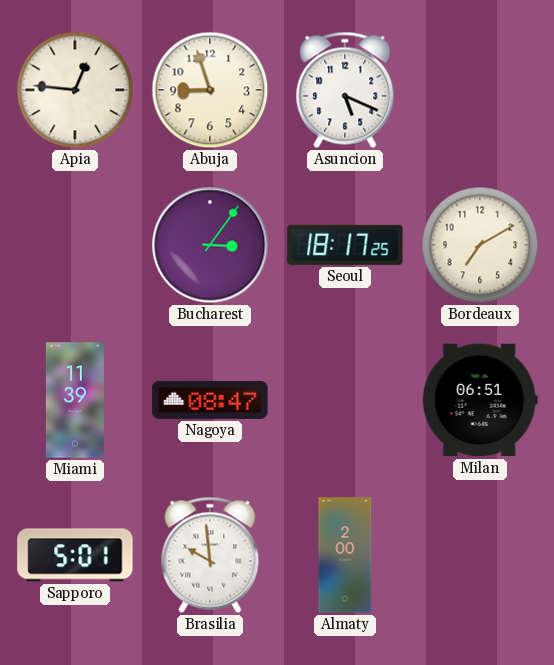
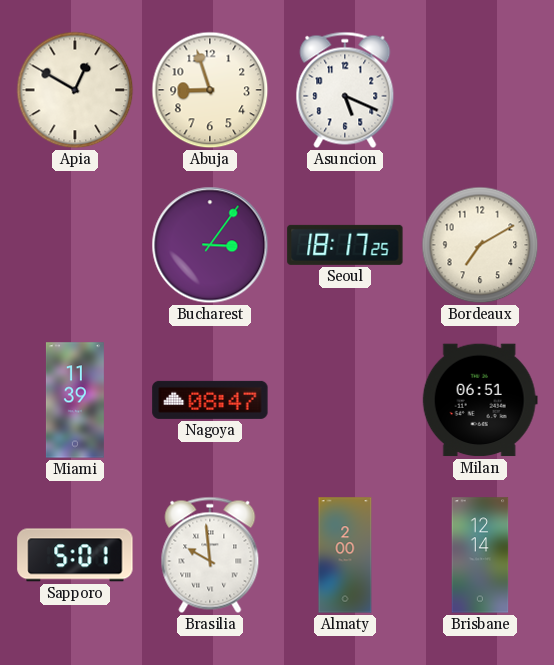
Apia: 12:46 -> 12:50 (75, 90)
Brisbane: none -> 12:14 (480, 555)
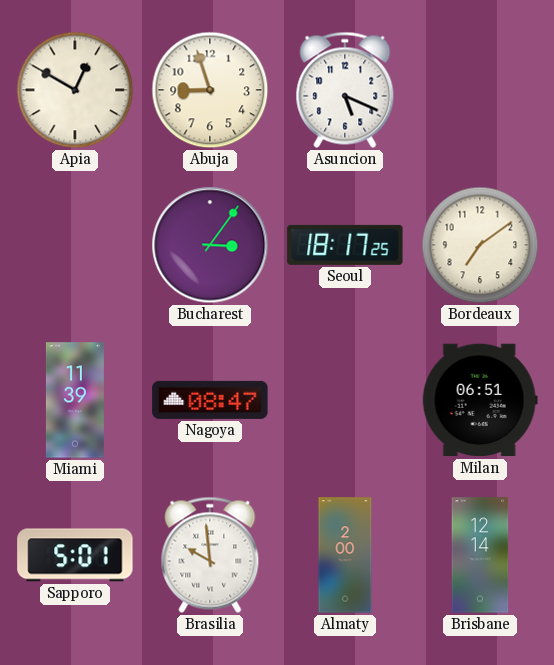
Bordeaux: 7:10 -> 7:09 (480, 245)
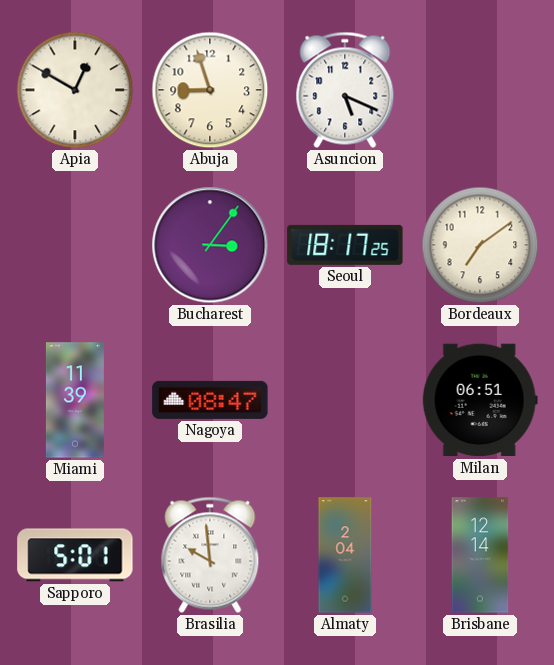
Almaty: 2:00 -> 2:04 (345, 555)
